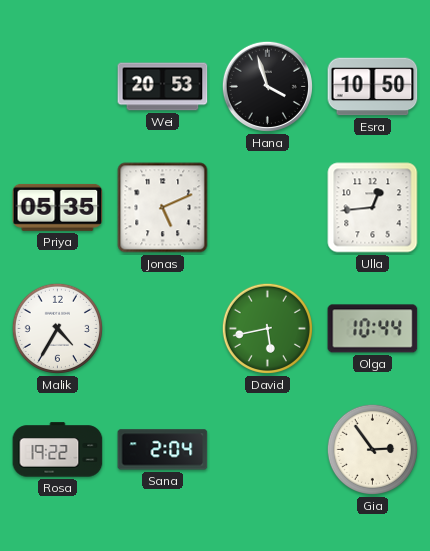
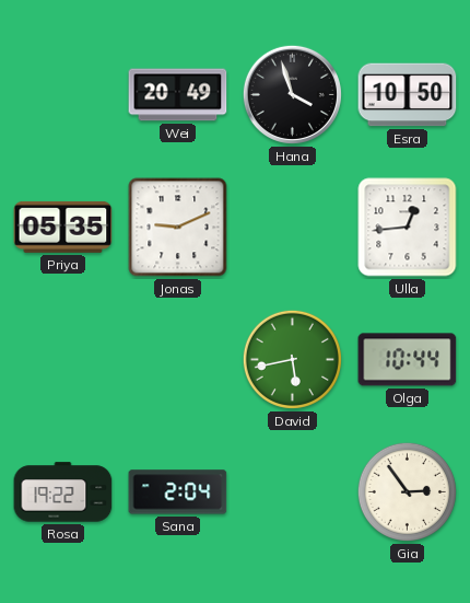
Wei: 20:53 -> 20:49 (178, 95)
Jonas: 5:11 -> 9:11 (178, 228)
Malik: 4:35 -> none (57, 328)
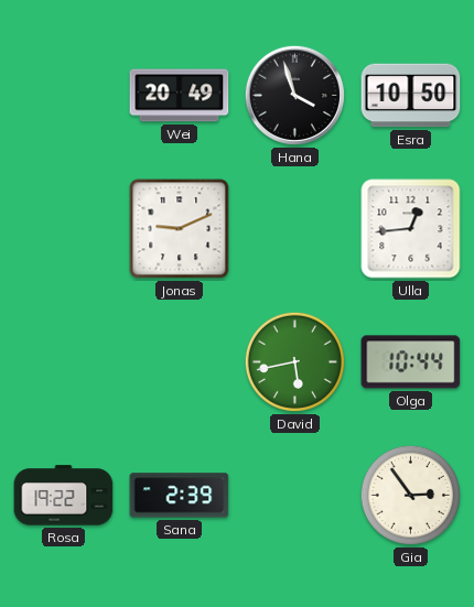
Priya: 05:35 -> none (63, 227)
Sana: 2:04 -> 2:39 (180, 496)
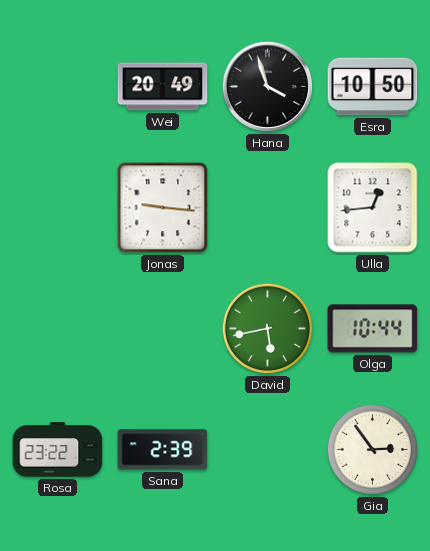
Jonas: 9:11 -> 9:16 (163, 208)
Rosa: 19:22 -> 23:22 (58, 450)
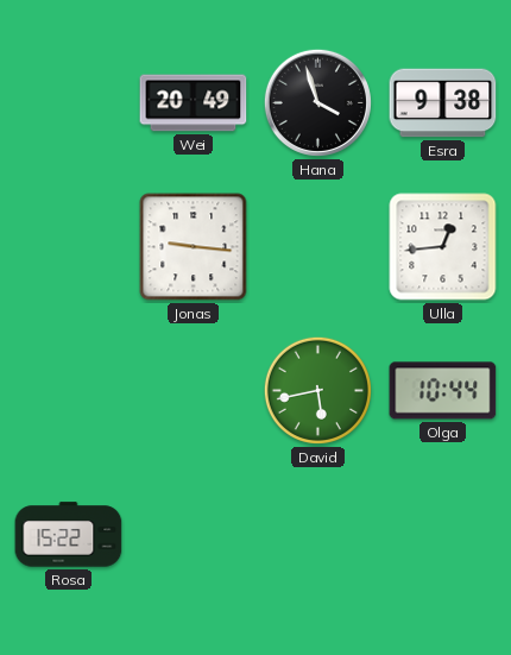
Esra: 10:50 -> 9:38 (443, 103)
Rosa: 23:22 -> 15:22 (69, 535)
Sana: 2:39 -> none (163, 450)
Gia: 2:54 -> none (372, 449)
